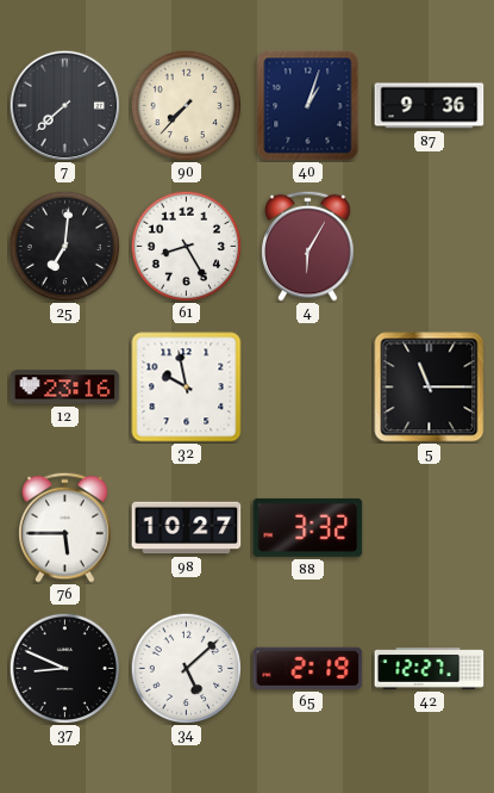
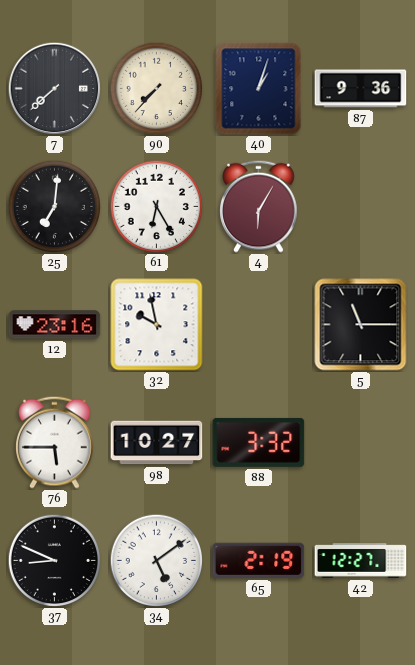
61: 8:25 -> 6:25 (156, 206)
34: 5:08 -> 5:09 (156, 560)
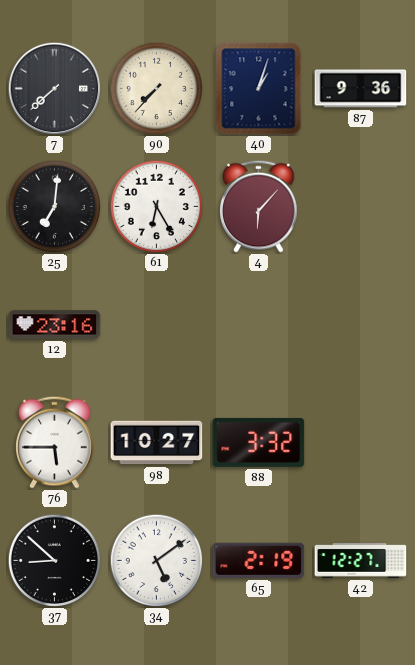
4: 6:05 -> 6:07 (259, 206)
32: 9:58 -> none (157, 325)
5: 11:15 -> none (361, 325)
37: 8:49 -> 8:52 (54, 560)
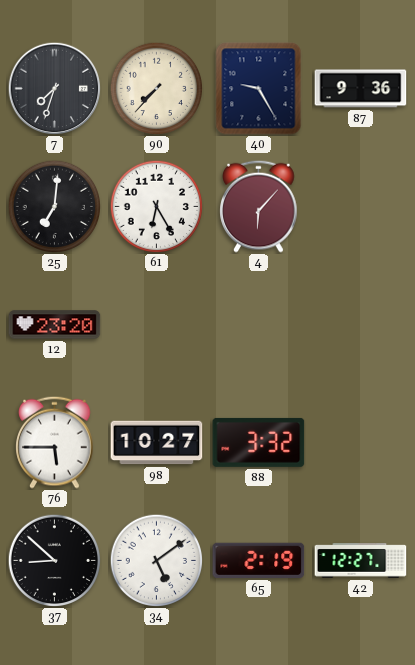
7: 7:38 -> 7:33 (54, 88)
40: 1:03 -> 9:25 (259, 89)
12: 23:16 -> 23:20 (55, 325)
